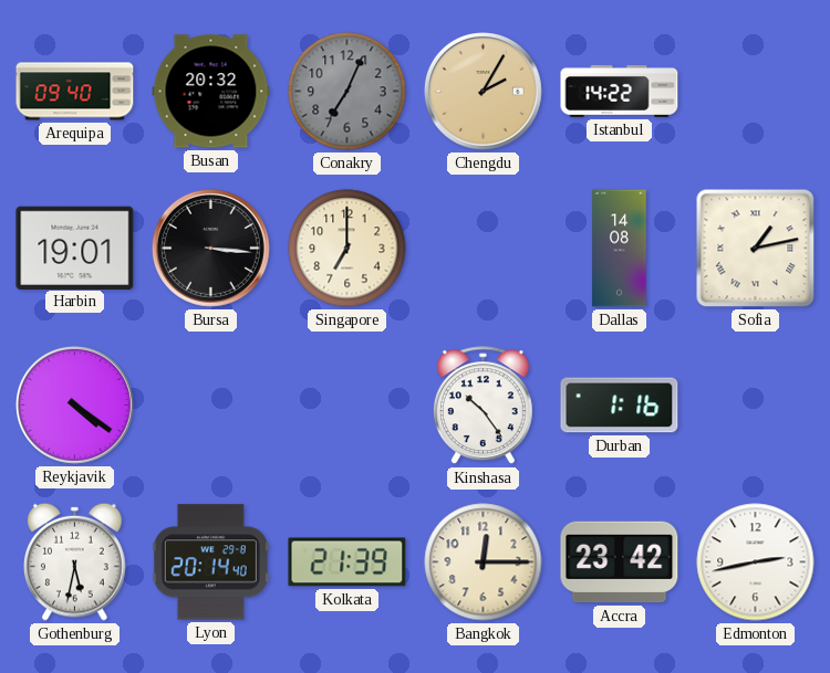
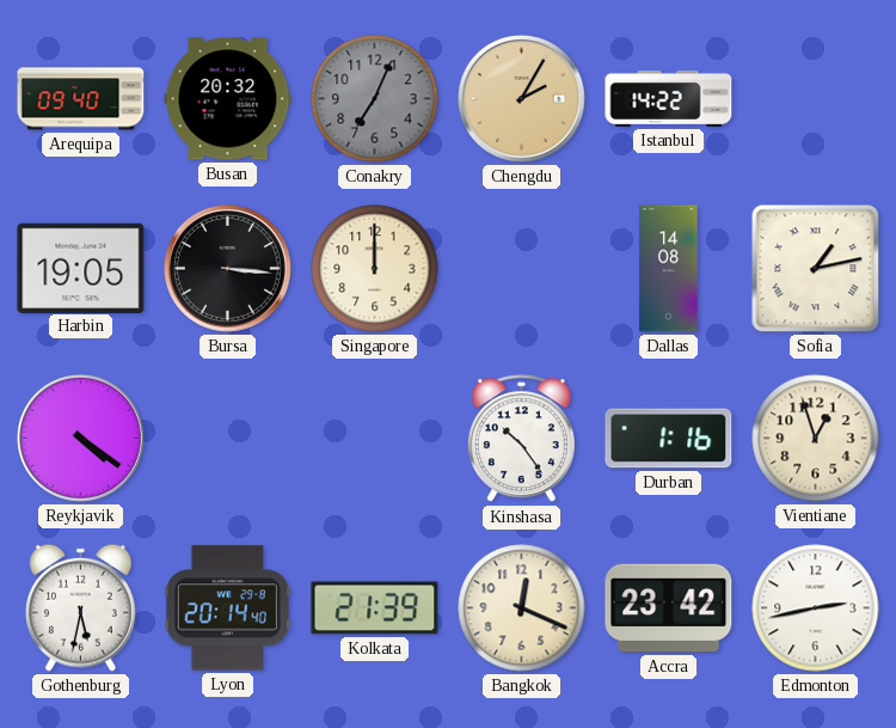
Harbin: 19:01 -> 19:05 (81, 268)
Singapore: 7:00 -> 12:00 (375, 269)
Vientiane: none -> 12:57 (816, 439)
Bangkok: 12:15 -> 12:19 (522, 608)
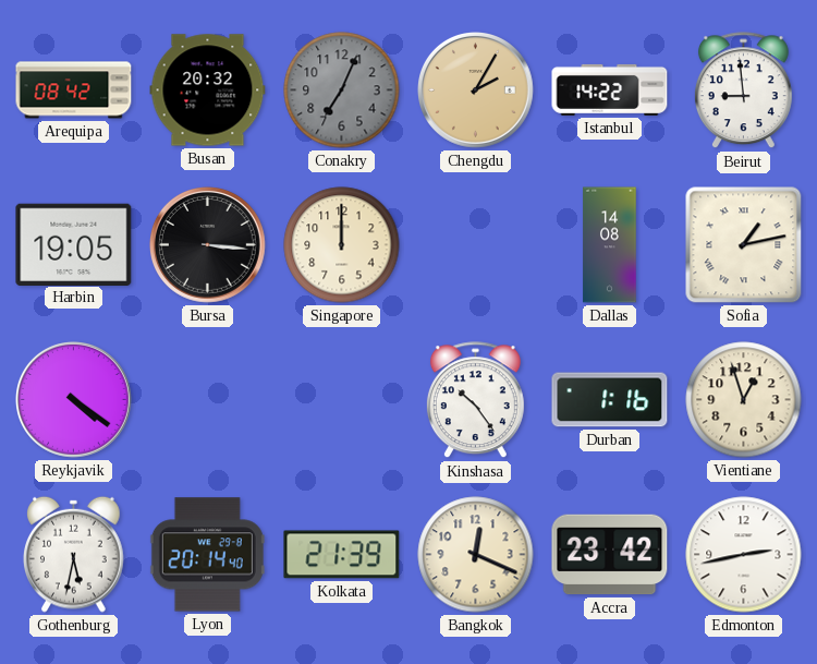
Arequipa: 09:40 -> 08:42 (74, 90)
Beirut: none -> 8:59 (743, 90)
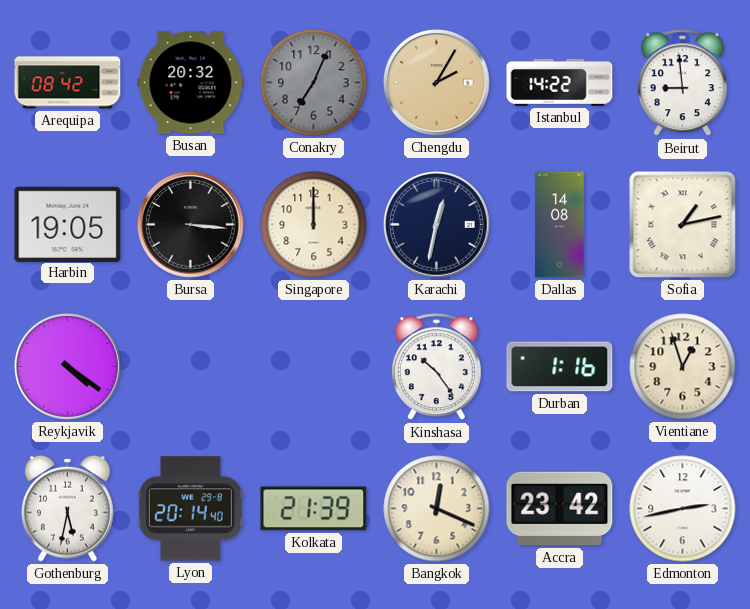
Karachi: none -> 12:32 (437, 225)
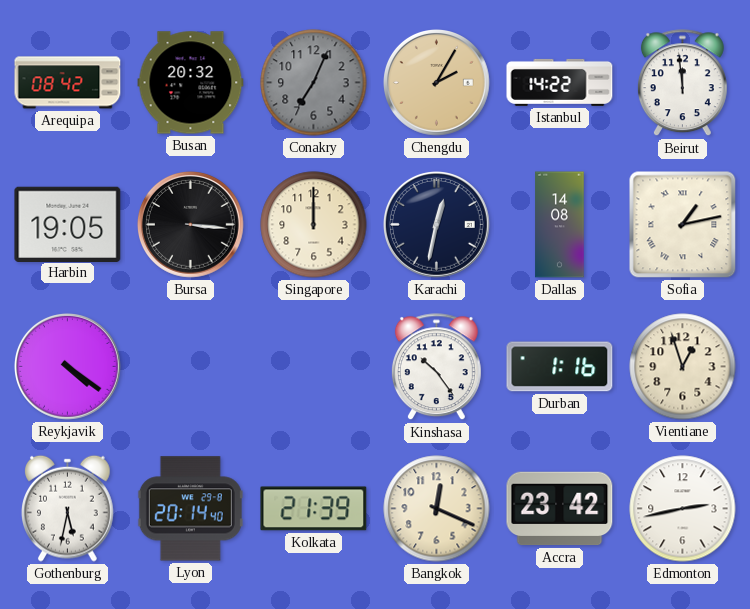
Beirut: 8:59 -> 11:59 (682, 83)
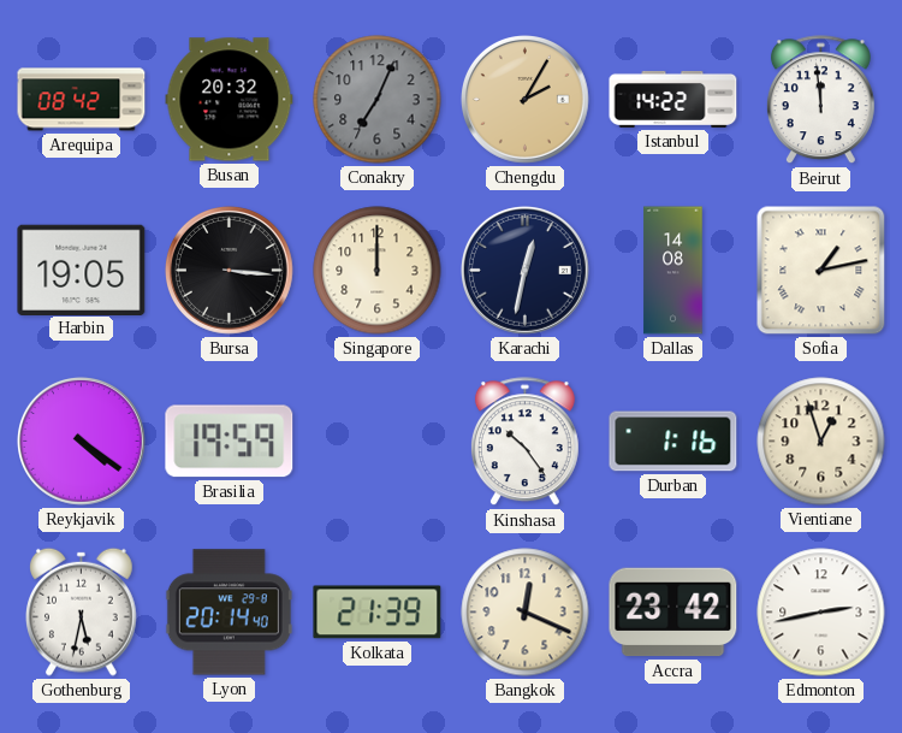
Brasilia: none -> 19:59 (230, 442)
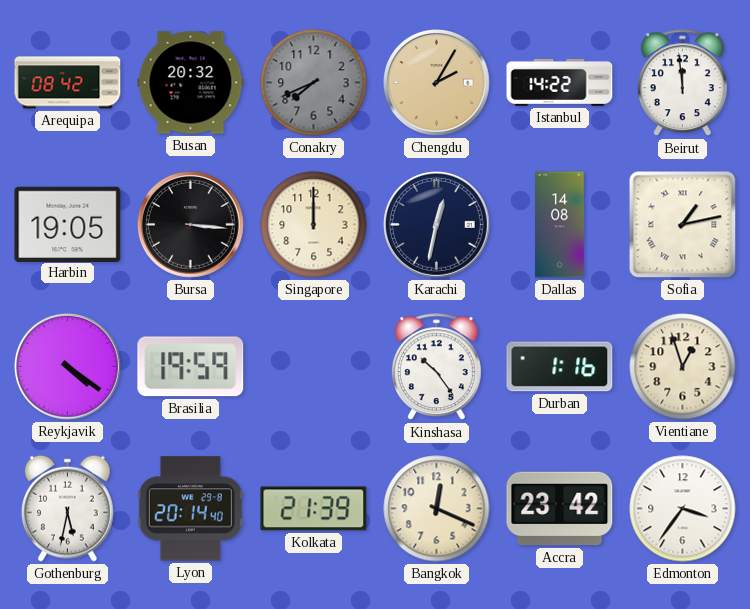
Conakry: 7:04 -> 7:41 (314, 83)
Edmonton: 2:43 -> 3:36 (683, 509)
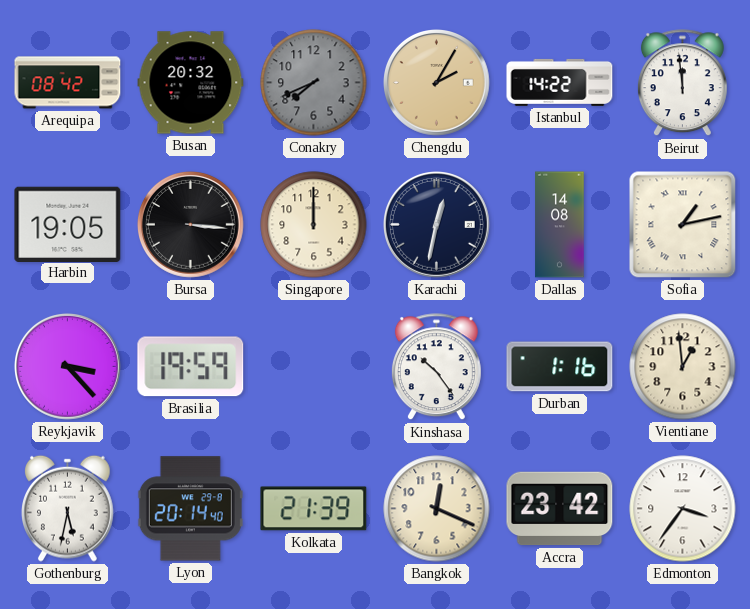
Reykjavik: 4:21 -> 3:23 (68, 367)
Vientiane: 12:57 -> 12:59 (683, 367)
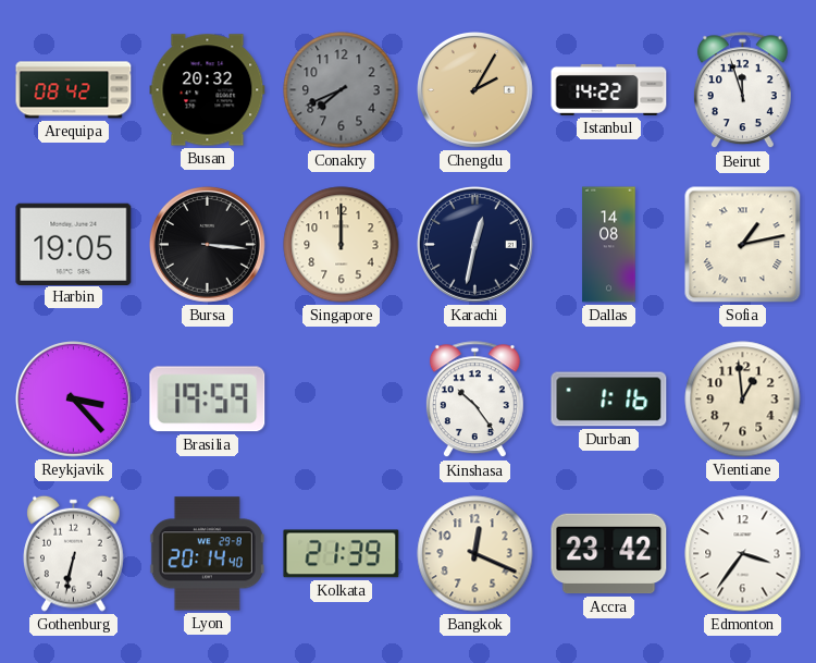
Beirut: 11:59 -> 11:57 (742, 90)
Gothenburg: 5:32 -> 6:32 (74, 553)
